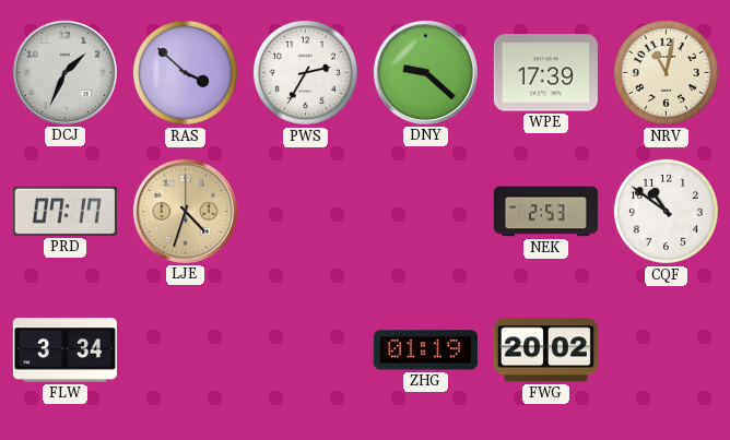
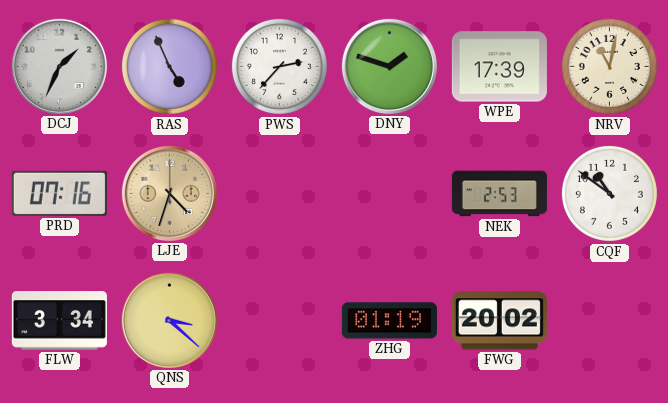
RAS: 3:52 -> 4:56 (169, 66)
PWS: 2:35 -> 2:37 (279, 66)
DNY: 9:22 -> 1:48 (389, 66)
PRD: 07:17 -> 07:16 (59, 193)
QNS: none -> 3:22 (169, 320)
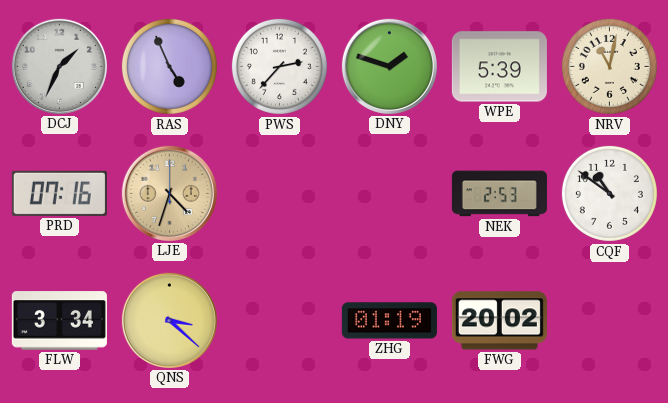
WPE: 17:39 -> 5:39 (499, 67)
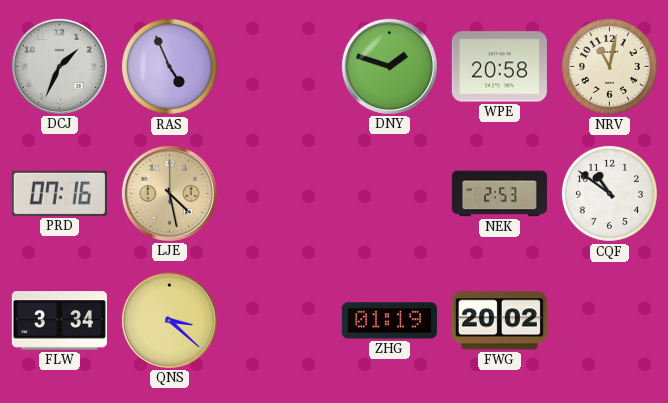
PWS: 2:37 -> none (279, 66)
WPE: 5:39 -> 20:58 (499, 67)
LJE: 4:33 -> 4:28 (169, 193)
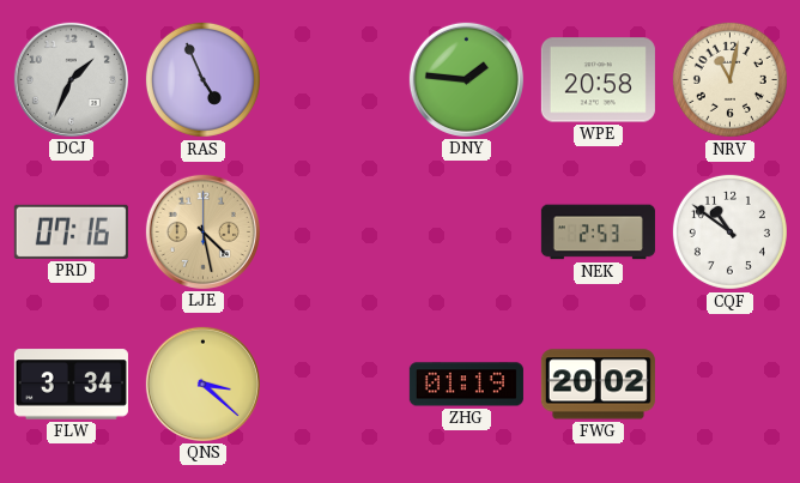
DNY: 1:48 -> 1:46 (466, 79)
